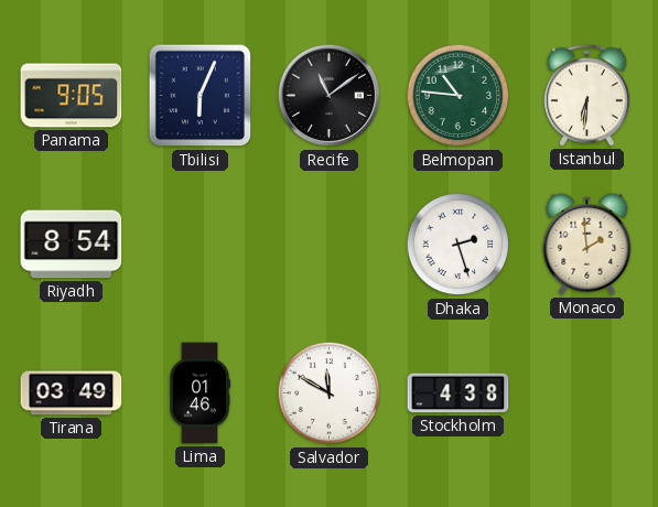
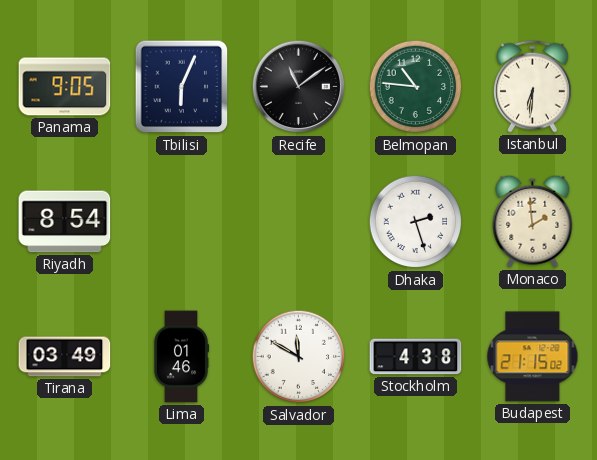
Budapest: none -> 21:15 (533, 357)
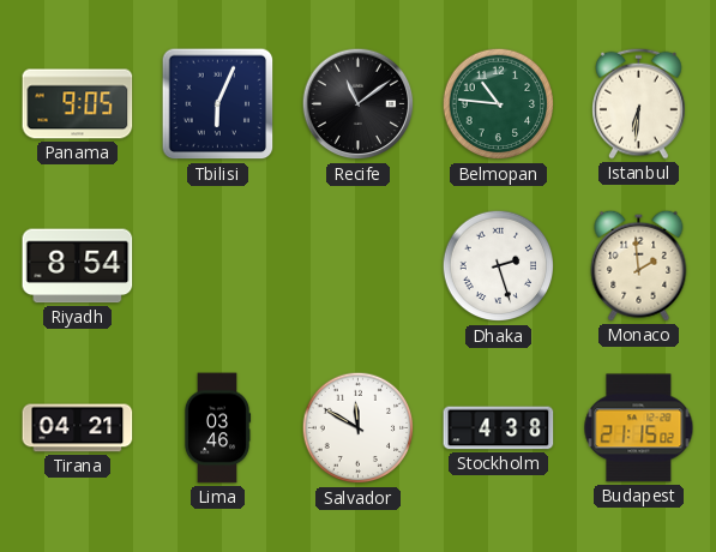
Tirana: 03:49 -> 04:21 (78, 428)
Lima: 01:46 -> 03:46 (217, 428)
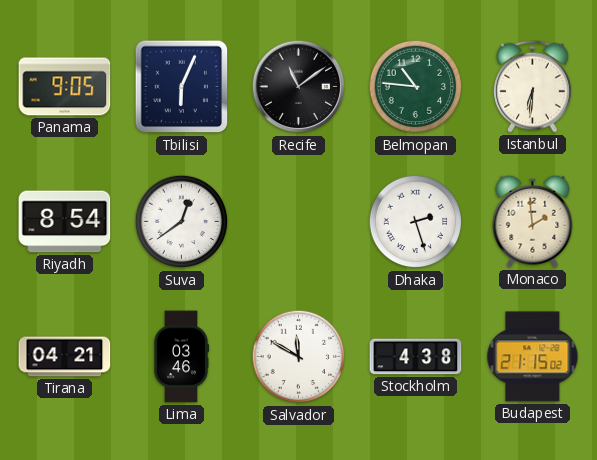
Suva: none -> 12:39 (182, 222)
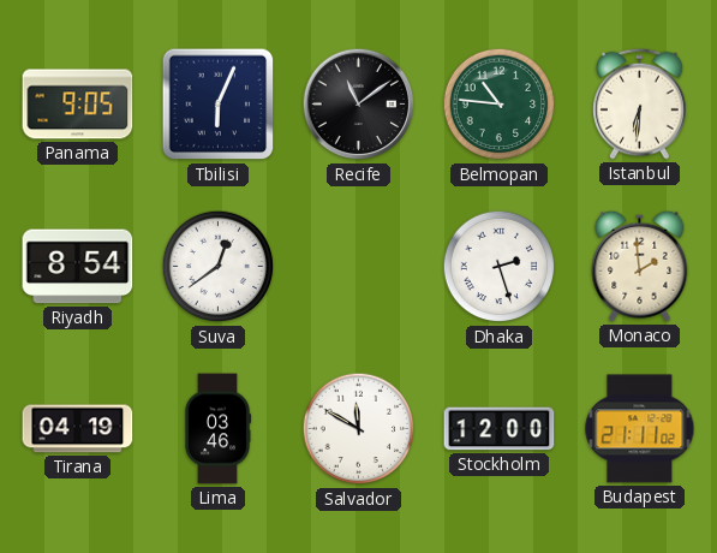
Tirana: 04:21 -> 04:19 (78, 429)
Stockholm: 4:38 -> 12:00 (500, 429)
Budapest: 21:15 -> 21:11 (640, 429)
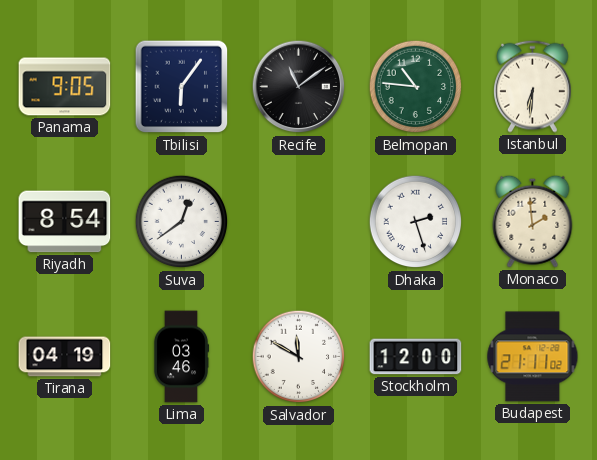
Tbilisi: 6:04 -> 6:06 (182, 87)
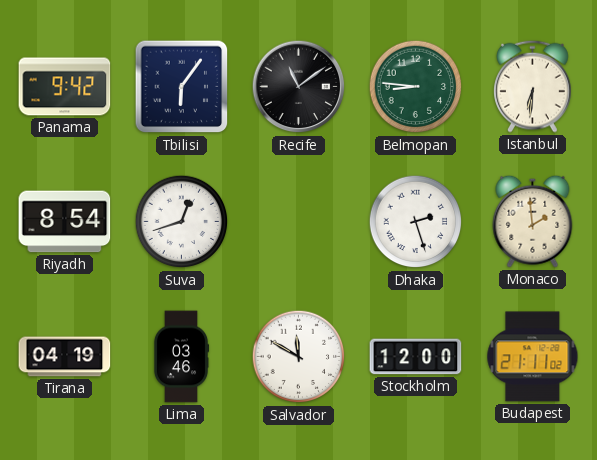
Panama: 9:05 -> 9:42 (65, 87)
Belmopan: 10:46 -> 8:46 (416, 87)
Suva: 12:39 -> 12:42 (182, 222)
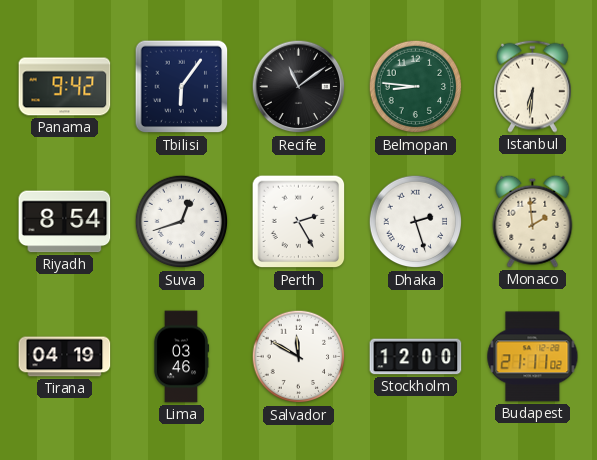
Perth: none -> 2:25 (299, 222)
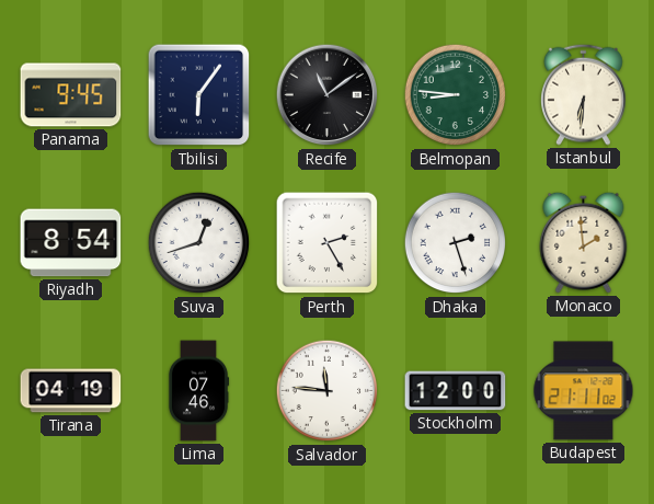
Panama: 9:42 -> 9:45 (71, 95)
Lima: 03:46 -> 07:46 (198, 391)
Salvador: 11:50 -> 11:46 (328, 391)
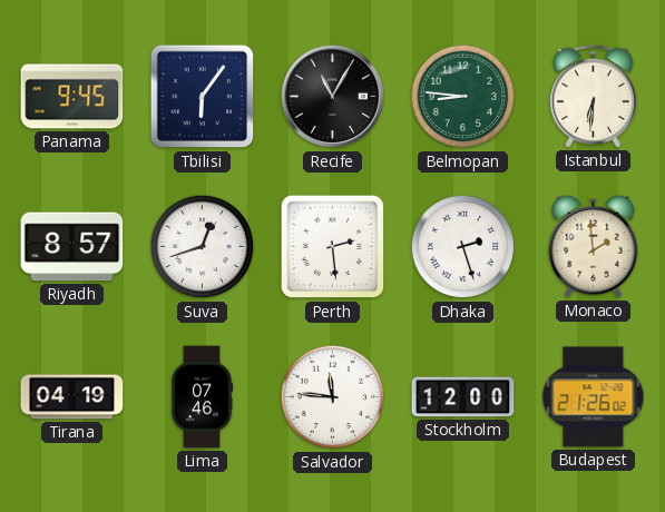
Recife: 11:09 -> 11:05 (333, 97)
Riyadh: 8:54 -> 8:57 (72, 247)
Perth: 2:25 -> 2:29 (333, 247)
Budapest: 21:11 -> 21:26 (594, 397)
